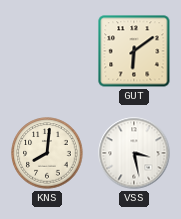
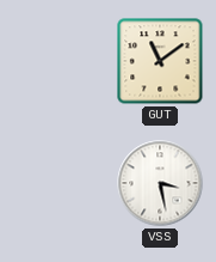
GUT: 6:09 -> 11:09 (160, 61)
KNS: 8:01 -> none (47, 153)
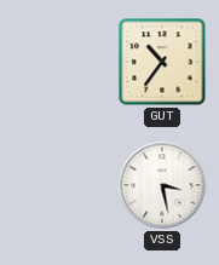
GUT: 11:09 -> 10:36 (162, 62)
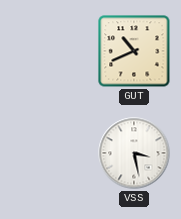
GUT: 10:36 -> 10:41 (134, 51)
